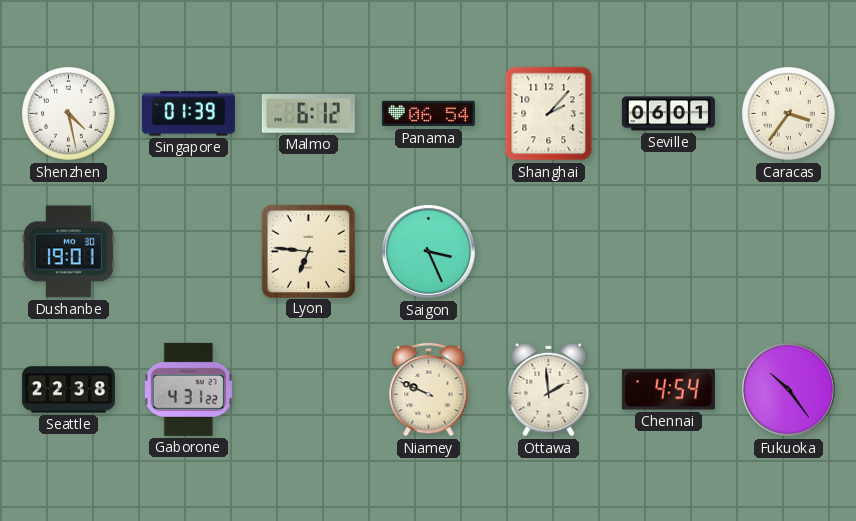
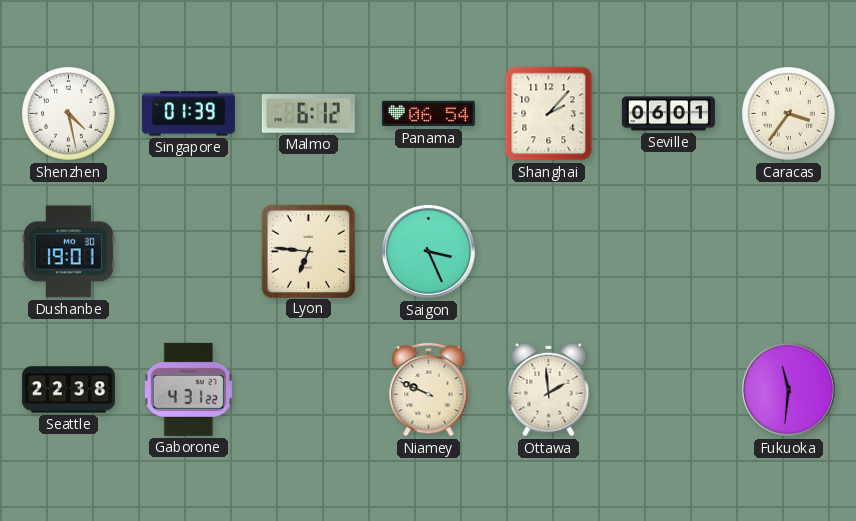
Chennai: 4:54 -> none (668, 390)
Fukuoka: 10:24 -> 11:31 (788, 389)
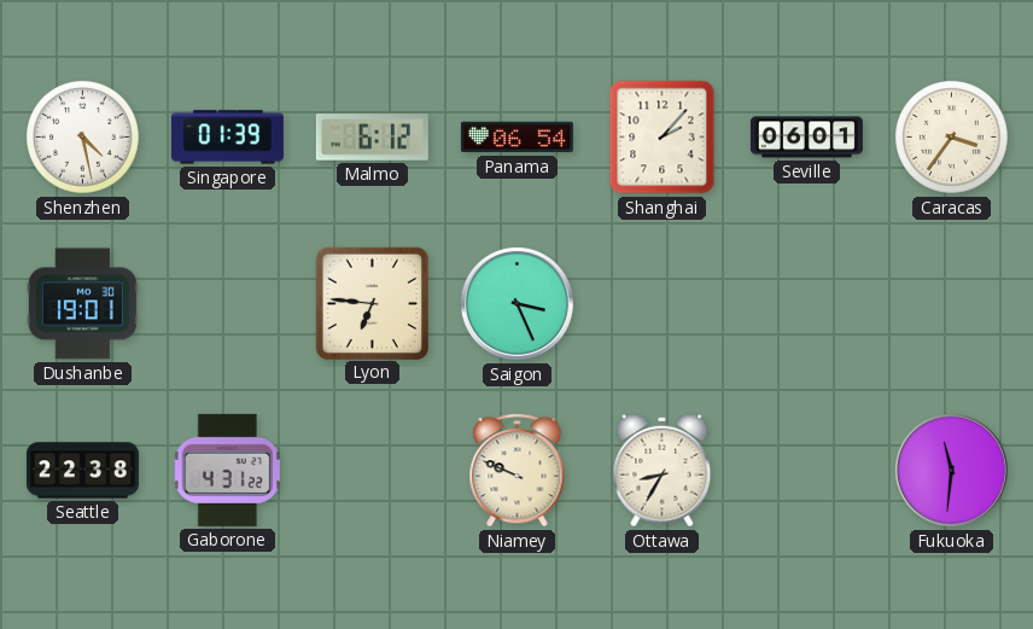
Ottawa: 1:59 -> 8:35 (663, 471)
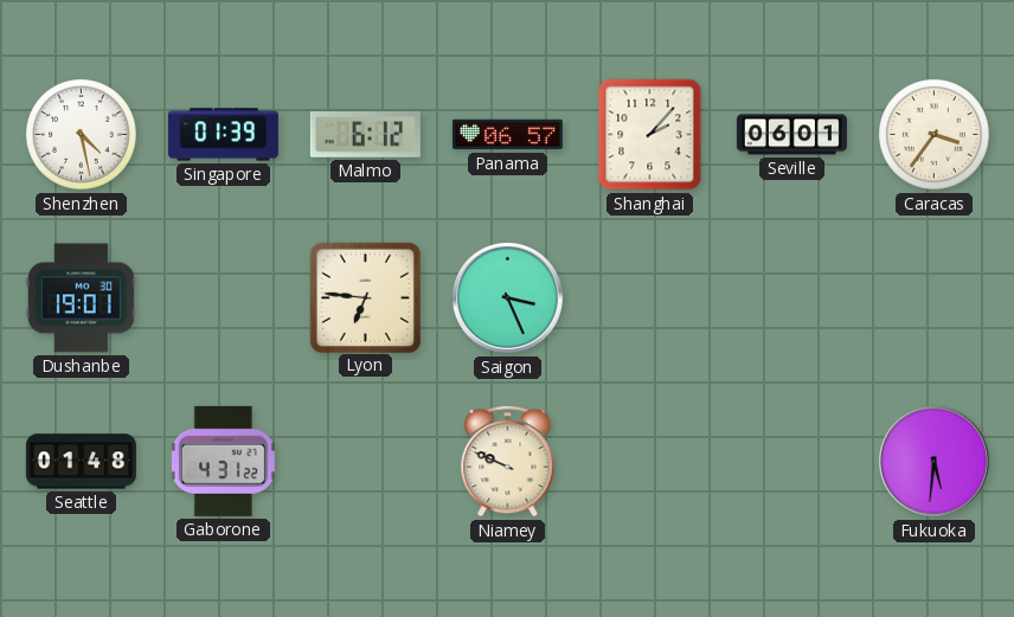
Panama: 06:54 -> 06:57 (507, 135)
Seattle: 22:38 -> 01:48 (81, 462)
Ottawa: 8:35 -> none (663, 471)
Fukuoka: 11:31 -> 5:31 (933, 461)
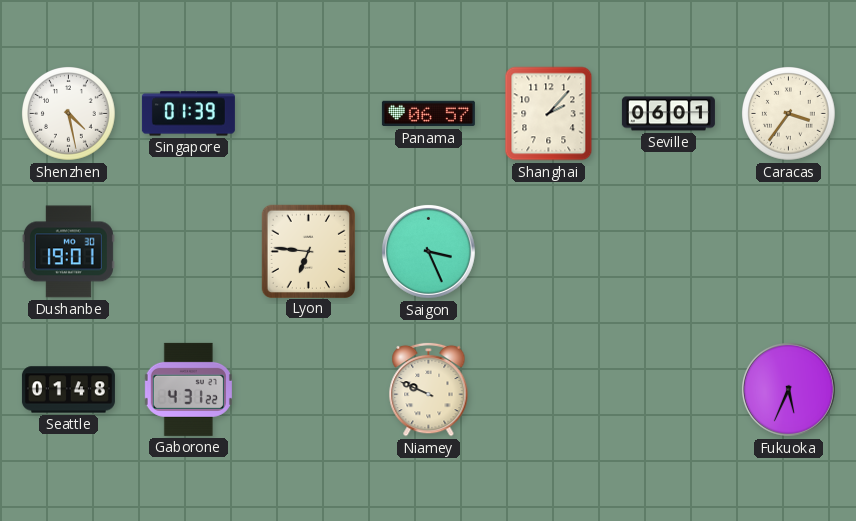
Malmo: 6:12 -> none (365, 135)
Fukuoka: 5:31 -> 5:34 (788, 389)
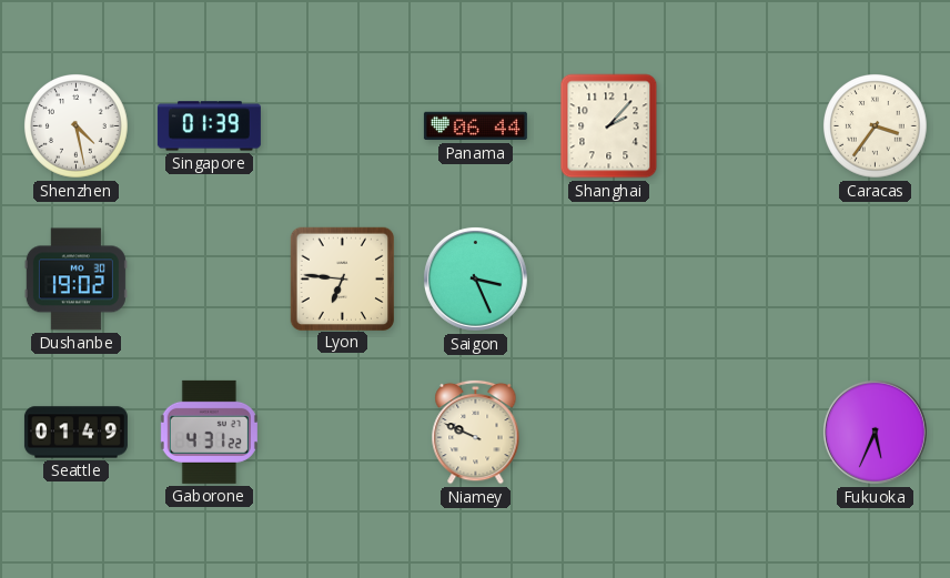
Panama: 06:57 -> 06:44 (475, 126)
Seville: 06:01 -> none (668, 114)
Dushanbe: 19:01 -> 19:02 (75, 280)
Seattle: 01:48 -> 01:49 (75, 433)
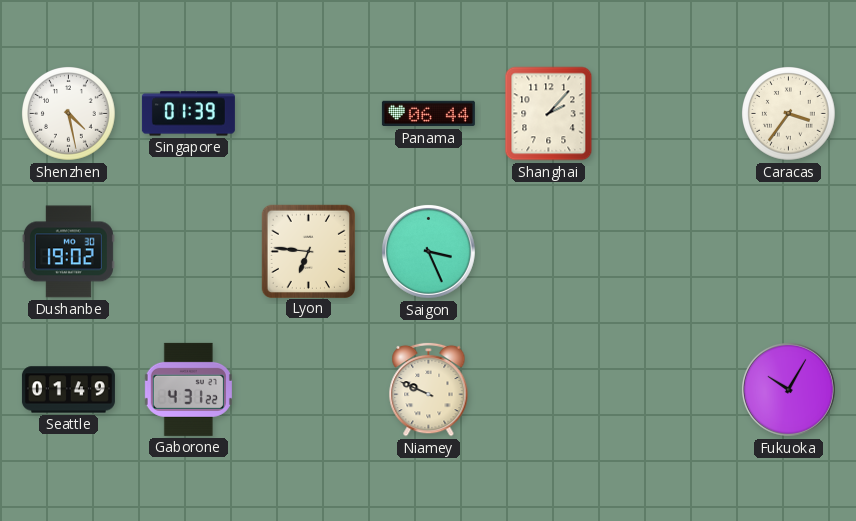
Fukuoka: 5:34 -> 10:05 (788, 389)
